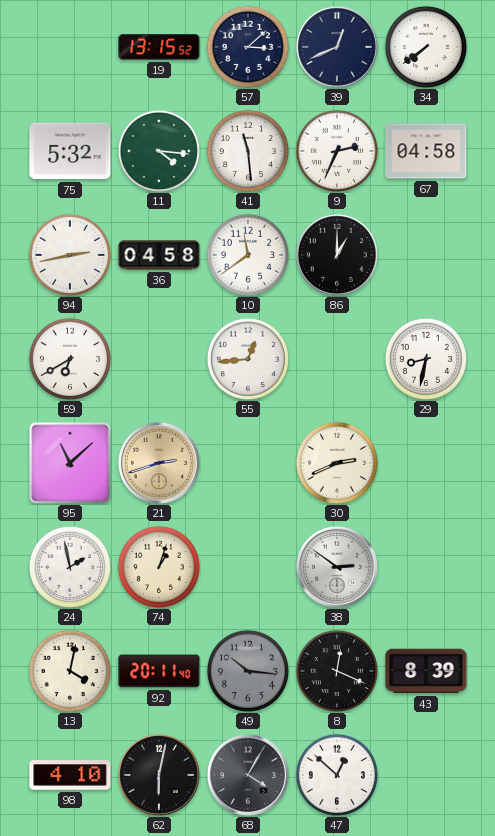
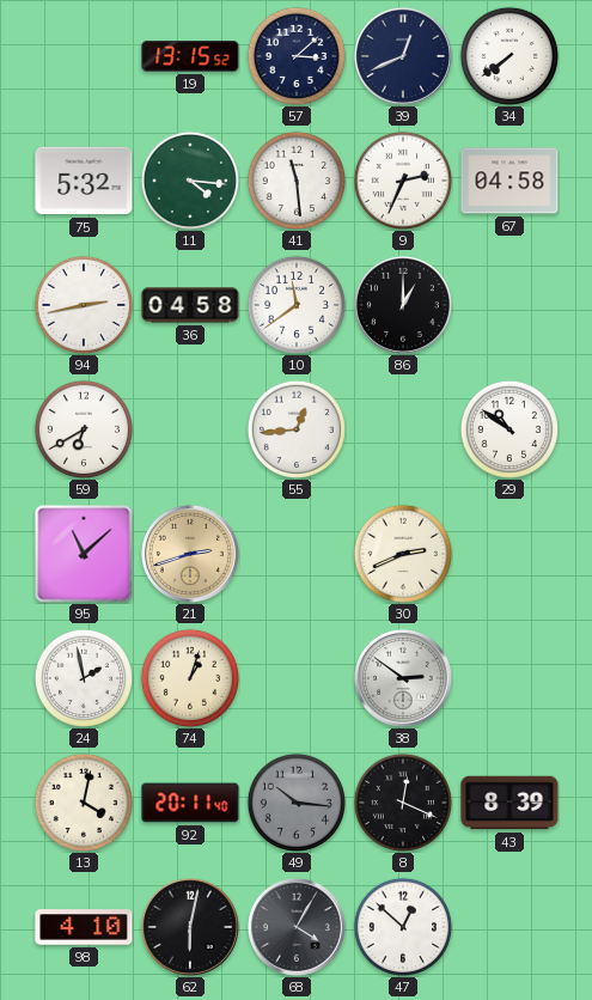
29: 8:32 -> 10:51 (509, 429)
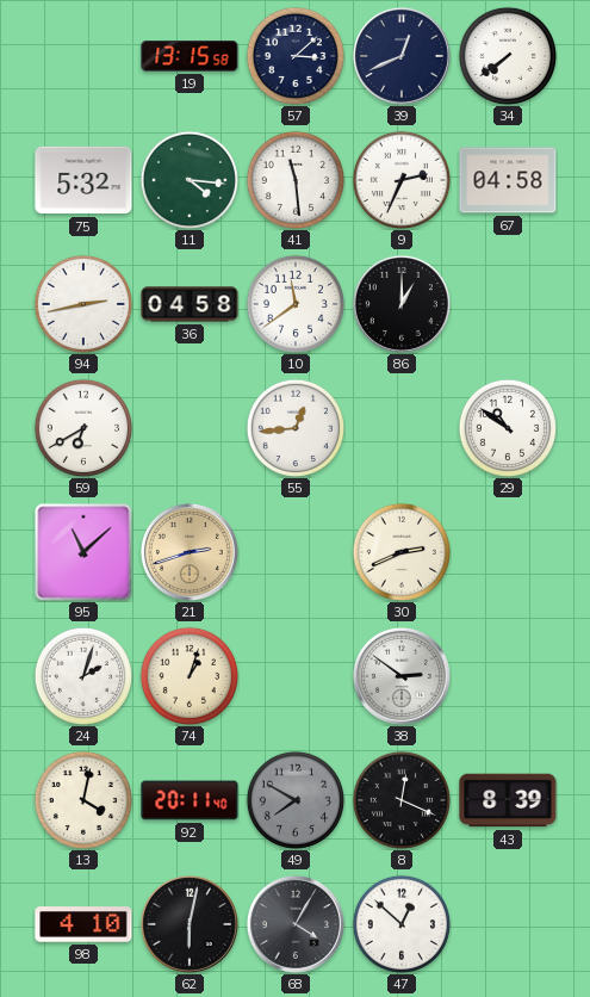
19: 13:15:52 -> 13:15:58 (190, 56)
24: 1:58 -> 2:03 (83, 676)
49: 10:16 -> 7:50 (296, 800)
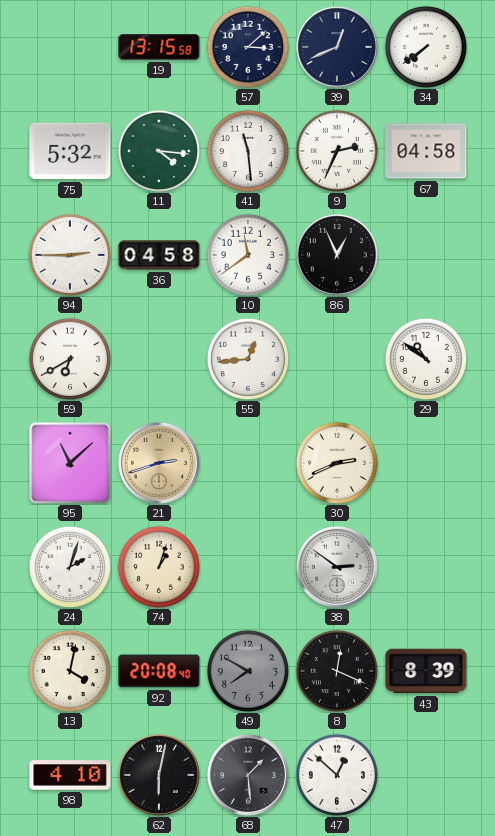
94: 2:43 -> 2:45 (70, 255)
86: 1:00 -> 12:56 (337, 255)
92: 20:11 -> 20:08 (159, 671)
68: 4:05 -> 1:29 (248, 775)
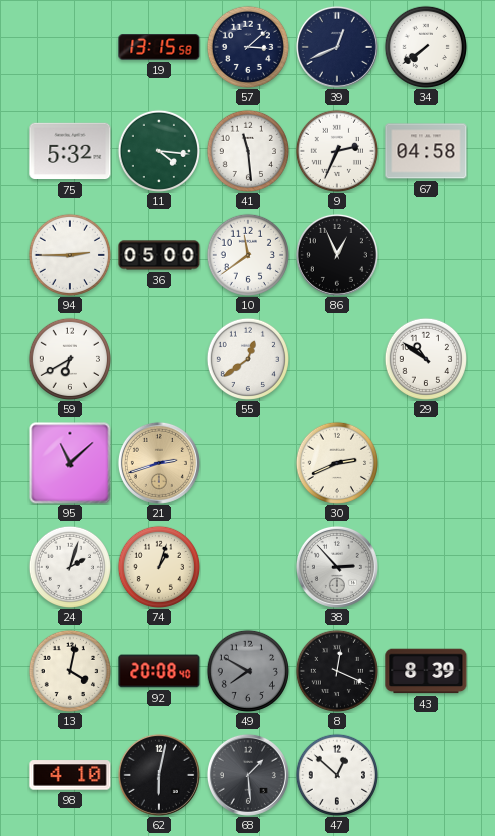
36: 04:58 -> 05:00 (159, 255)
55: 12:44 -> 12:39 (248, 359)
38: 2:51 -> 2:53 (337, 567)
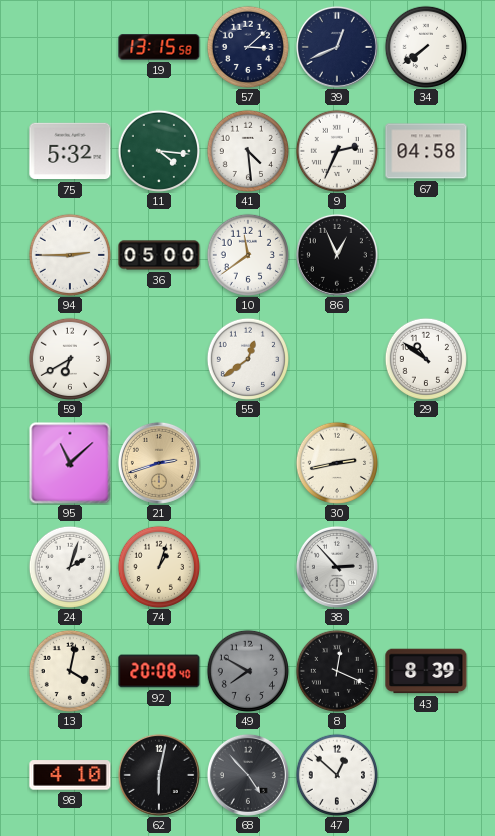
41: 11:29 -> 4:29 (248, 151)
30: 2:41 -> 2:43 (337, 463)
68: 1:29 -> 4:53 (248, 775)
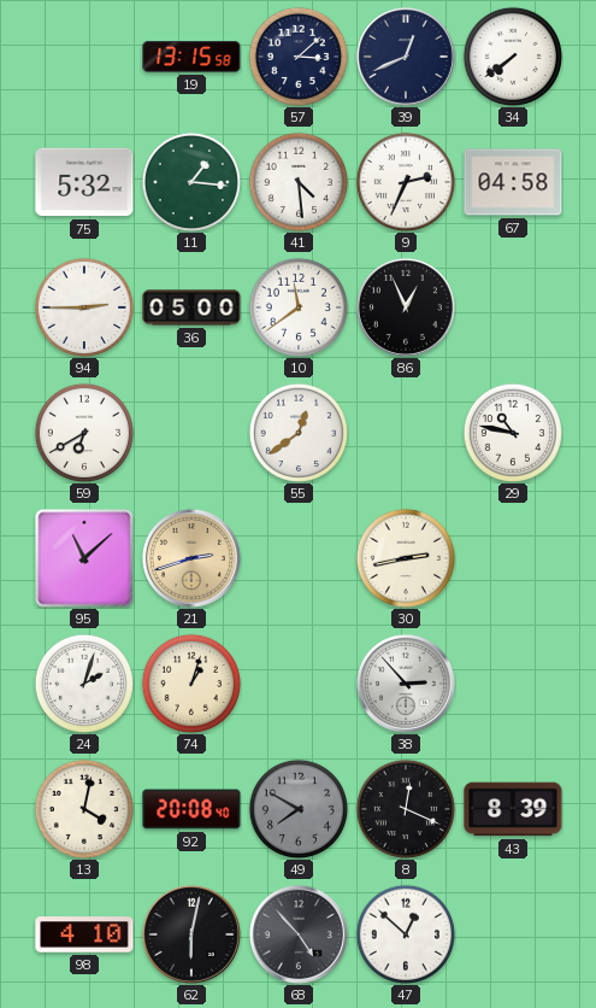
11: 4:16 -> 1:16 (191, 182)
29: 10:51 -> 10:47 (513, 433)
